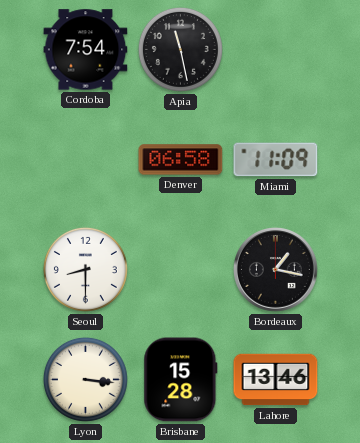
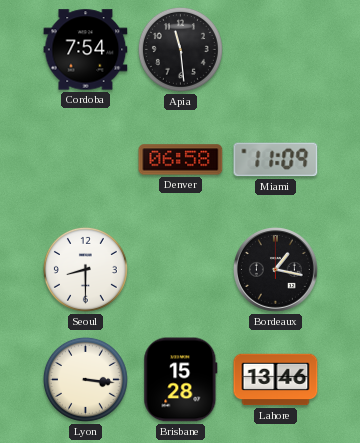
Apia: 11:28 -> 11:29 (180, 49)
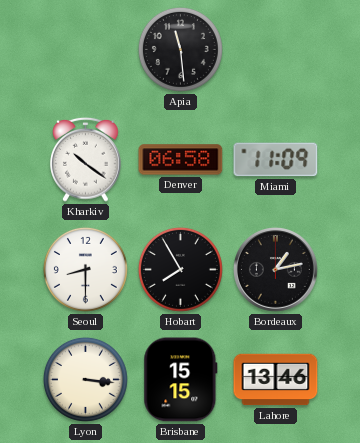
Cordoba: 7:54 -> none (86, 50)
Kharkiv: none -> 10:21 (86, 159)
Hobart: none -> 7:55 (180, 269)
Bordeaux: 1:17 -> 1:13 (276, 270)
Brisbane: 15:28 -> 15:15 (181, 380)
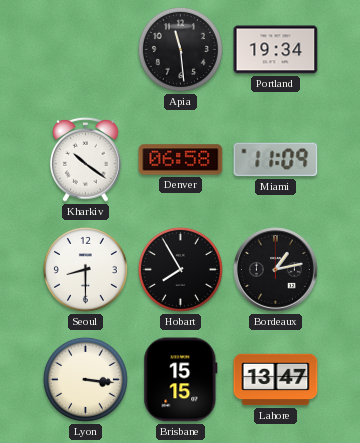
Portland: none -> 19:34 (276, 50)
Lahore: 13:46 -> 13:47 (276, 380)
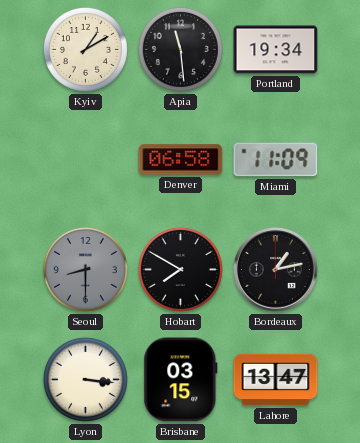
Kyiv: none -> 1:10 (85, 49)
Kharkiv: 10:21 -> none (86, 159)
Seoul dial: white -> grey (85, 269)
Hobart: 7:55 -> 7:50 (180, 269)
Brisbane: 15:15 -> 03:15 (181, 380)
